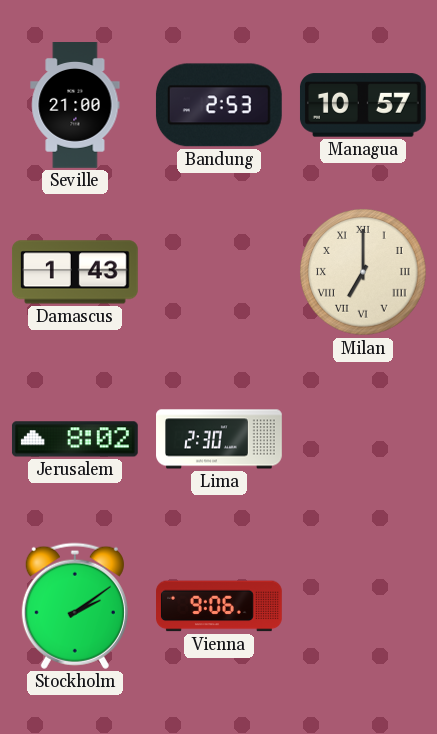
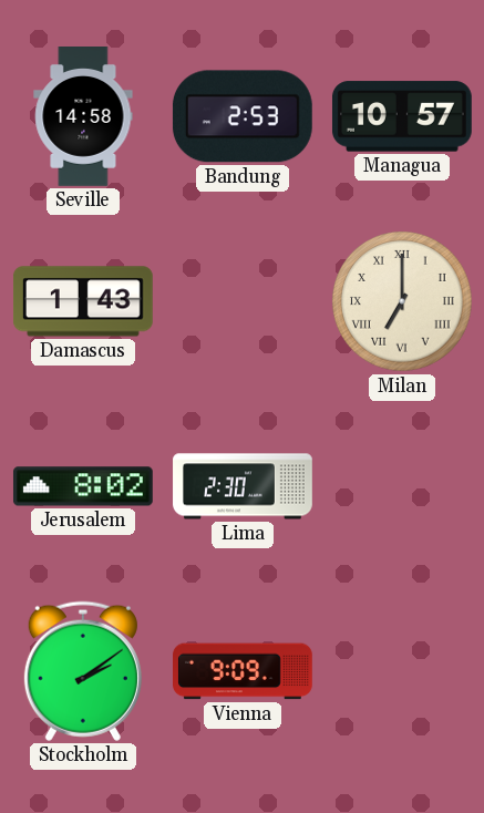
Seville: 21:00 -> 14:58 (83, 117)
Vienna: 9:06 -> 9:09 (244, 671)
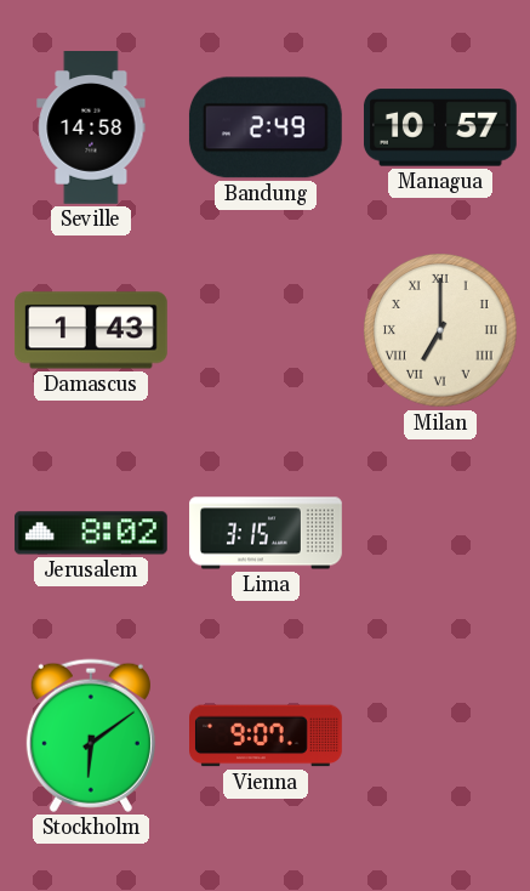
Bandung: 2:53 -> 2:49 (266, 127)
Lima: 2:30 -> 3:15 (266, 533)
Stockholm: 2:09 -> 6:09 (91, 736)
Vienna: 9:09 -> 9:07 (267, 736)
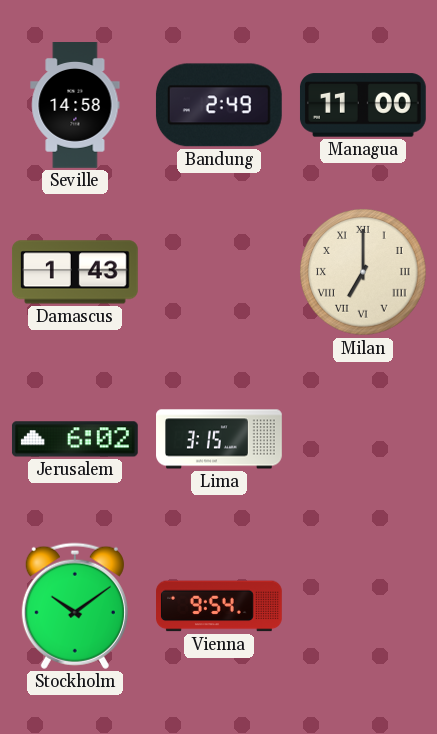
Managua: 10:57 -> 11:00 (363, 105)
Jerusalem: 8:02 -> 6:02 (75, 439)
Stockholm: 6:09 -> 10:09 (75, 606)
Vienna: 9:07 -> 9:54 (220, 606)
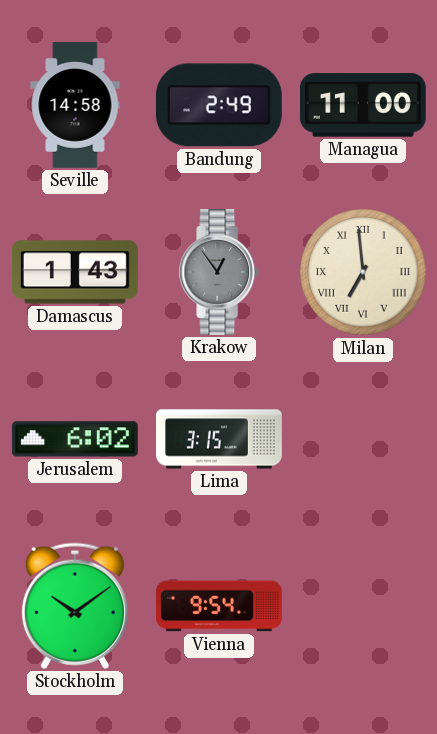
Krakow: none -> 12:54 (220, 273)
Milan: 7:00 -> 6:59 (363, 272)
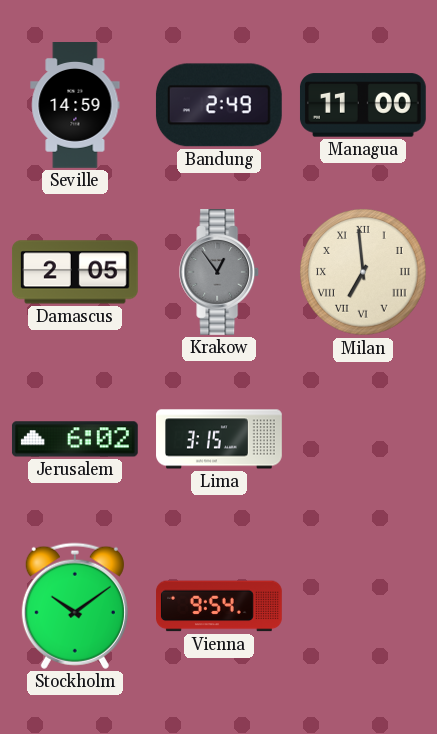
Seville: 14:58 -> 14:59 (75, 106)
Damascus: 1:43 -> 2:05 (75, 272)
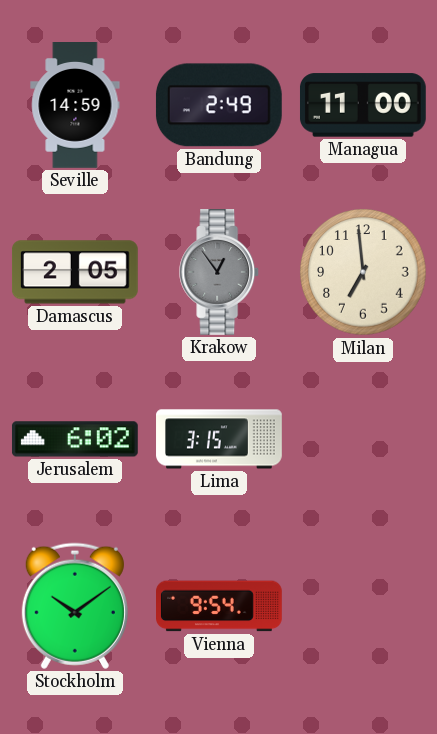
Milan numerals: Roman -> Arabic (363, 272)
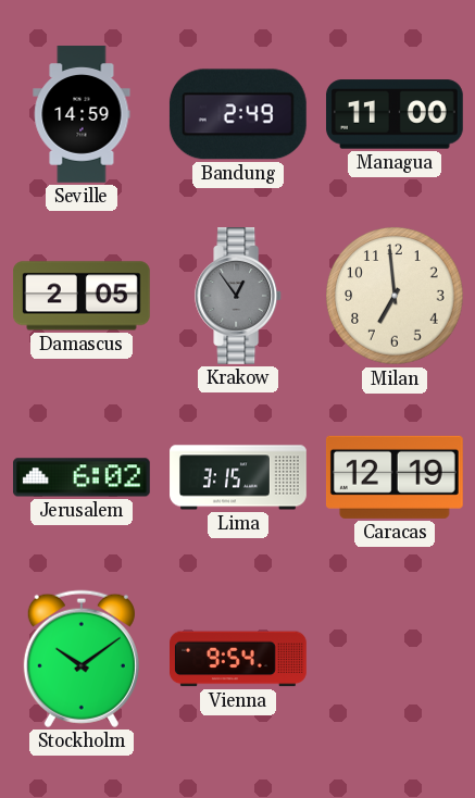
Caracas: none -> 12:19 (395, 477)
